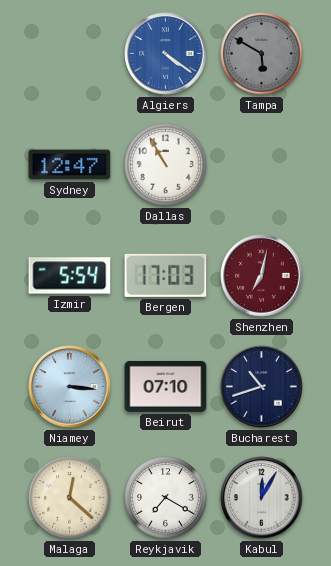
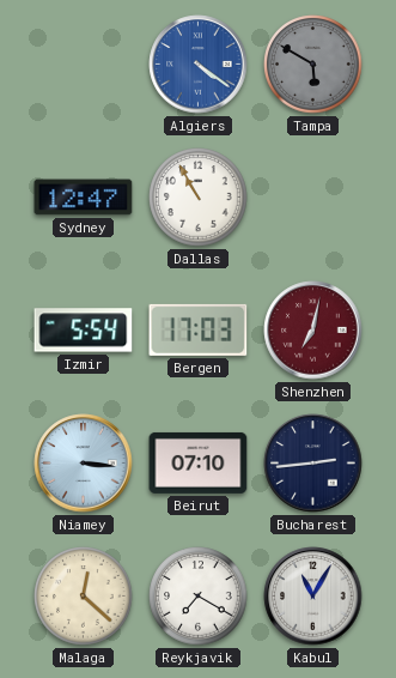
Bucharest: 10:42 -> 2:44 (313, 464)
Kabul: 12:05 -> 11:05 (313, 597)
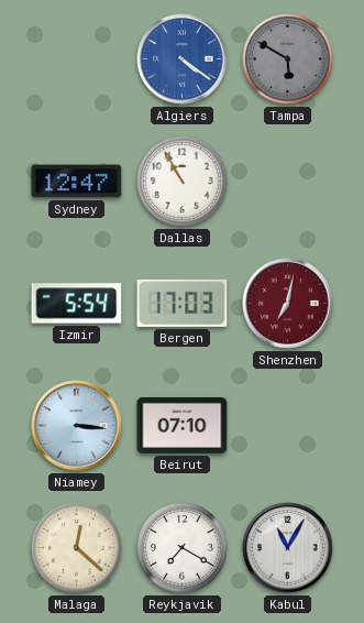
Bucharest: 2:44 -> none (313, 464)
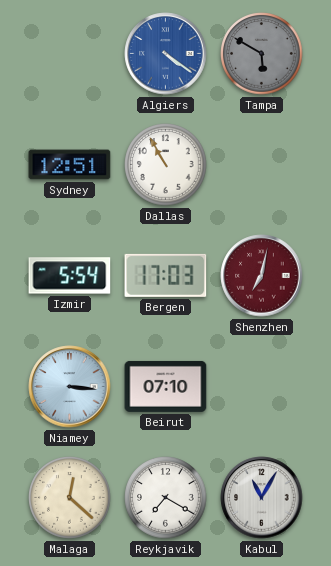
Sydney: 12:47 -> 12:51 (70, 165)
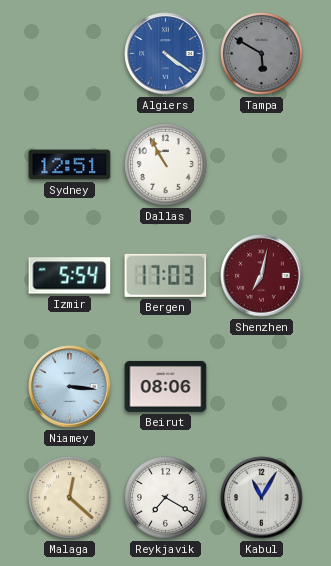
Beirut: 07:10 -> 08:06 (166, 386)
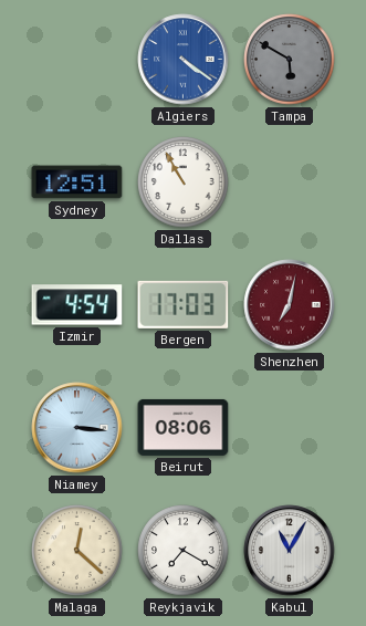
Izmir: 5:54 -> 4:54 (77, 305)
